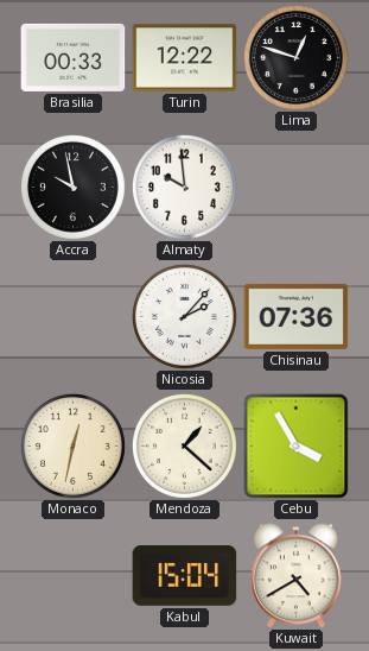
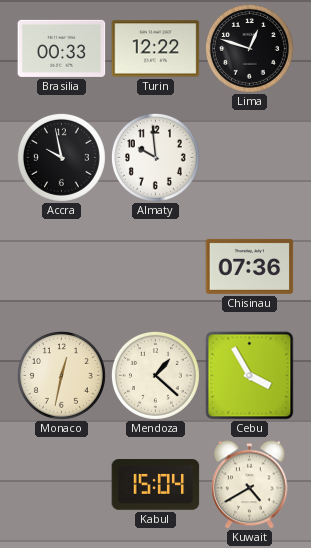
Nicosia: 2:07 -> none (184, 316)
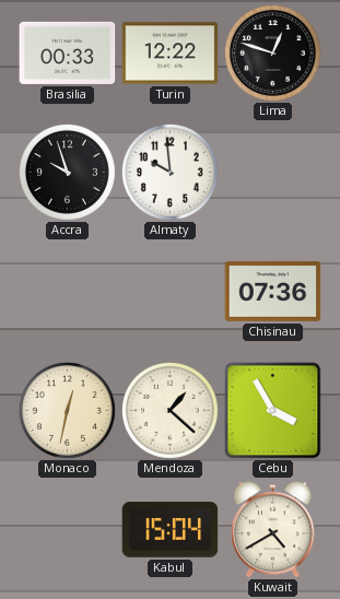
Accra: 9:58 -> 9:57 (67, 172)
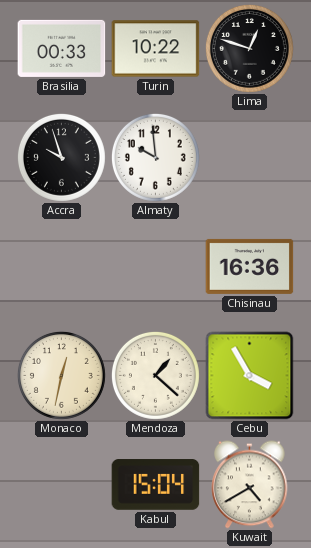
Turin: 12:22 -> 10:22 (156, 49)
Chisinau: 07:36 -> 16:36 (250, 266)
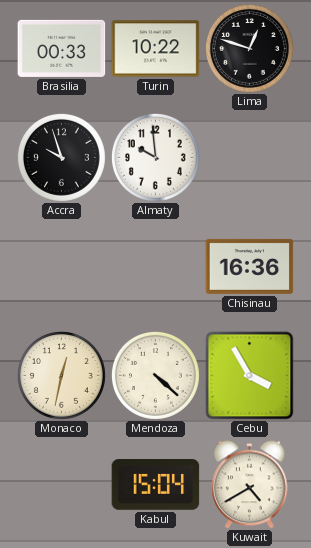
Mendoza: 1:22 -> 4:22 (155, 375)
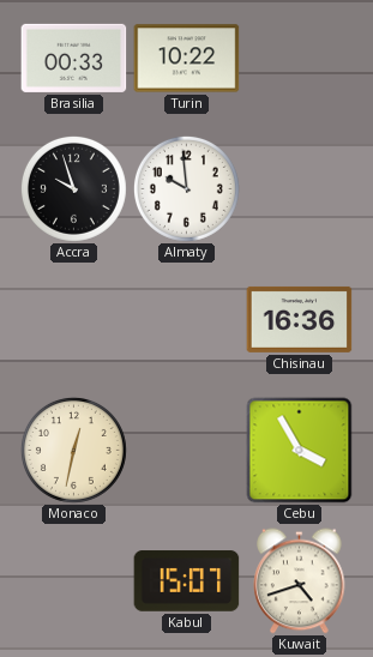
Lima: 12:48 -> none (249, 48)
Mendoza: 4:22 -> none (155, 375)
Kabul: 15:04 -> 15:07 (187, 581)
Kuwait: 4:40 -> 4:42 (300, 581)
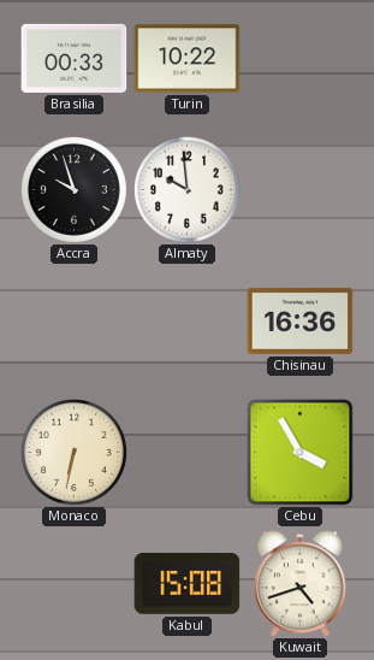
Monaco: 12:32 -> 6:32 (73, 452)
Kabul: 15:07 -> 15:08 (188, 584)
